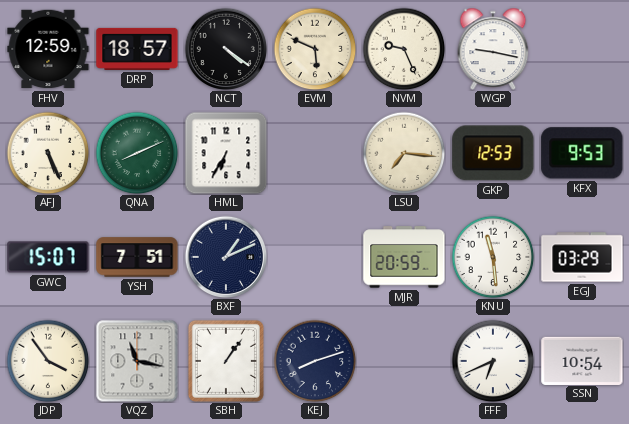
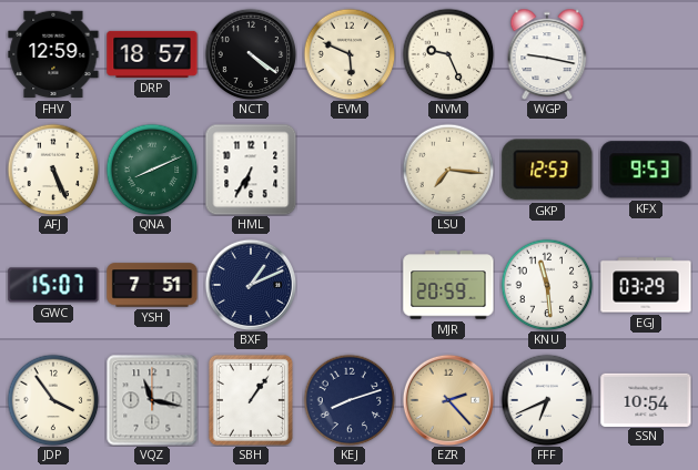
EZR: none -> 2:23 (448, 400)
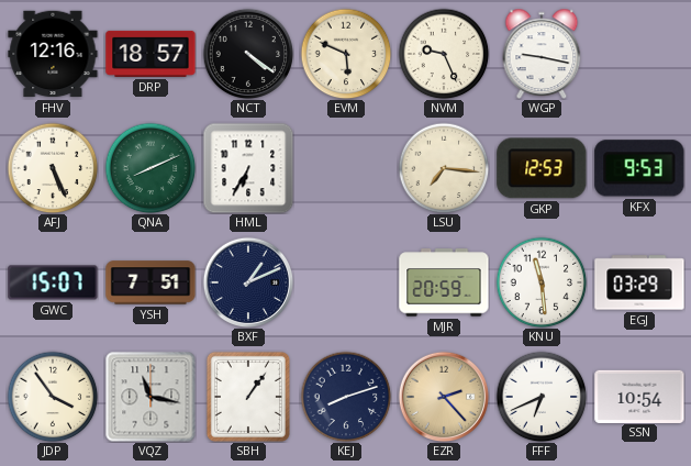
FHV: 12:59 -> 12:16 (53, 54)
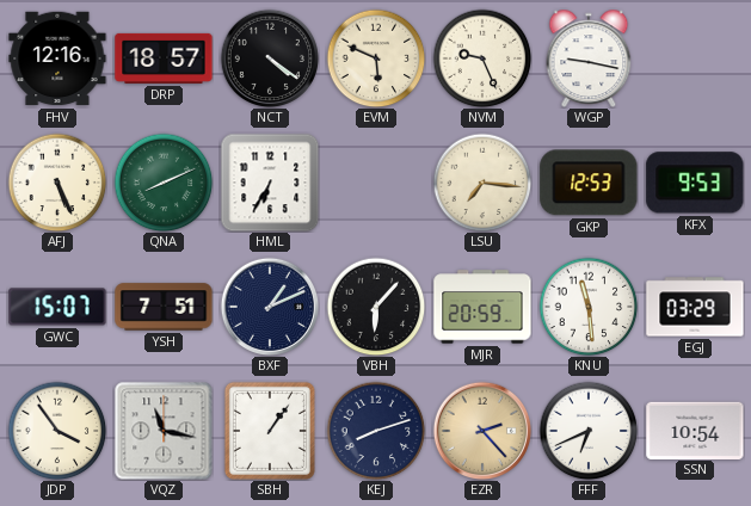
VBH: none -> 6:07 (376, 307)
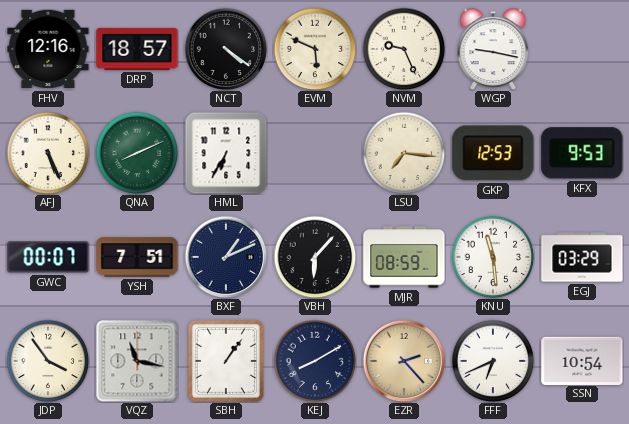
GWC: 15:07 -> 00:07 (48, 257)
MJR: 20:59 -> 08:59 (404, 257)
KEJ: 8:12 -> 8:10 (315, 361)
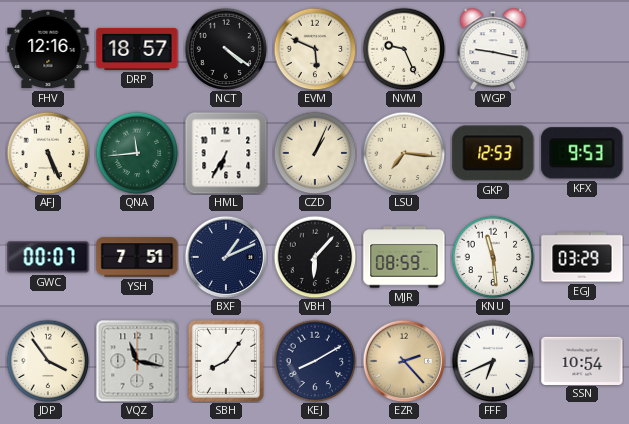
QNA: 8:11 -> 11:44 (137, 153)
CZD: none -> 1:04 (315, 153)
SBH: 1:06 -> 8:06 (226, 361)
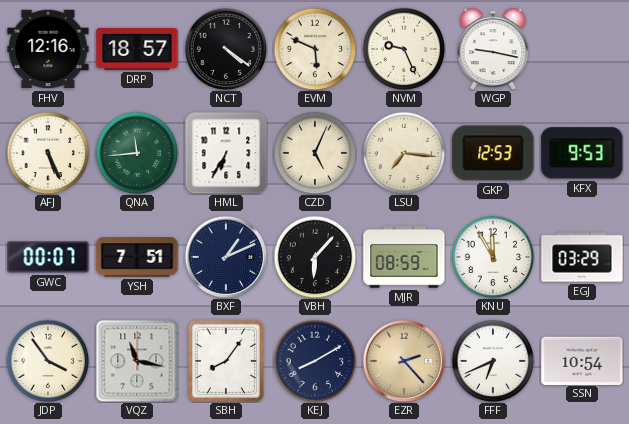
CZD: 1:04 -> 5:04 (315, 153)
KNU: 11:29 -> 11:55 (493, 257)
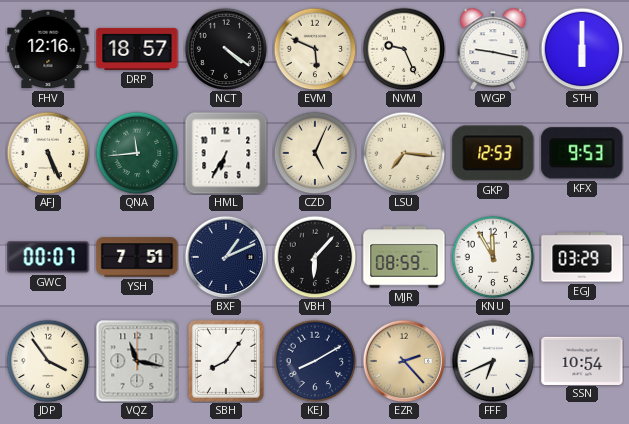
STH: none -> 6:00 (582, 49)
